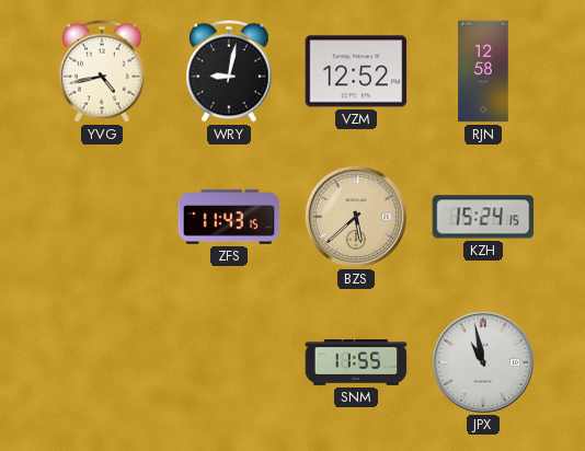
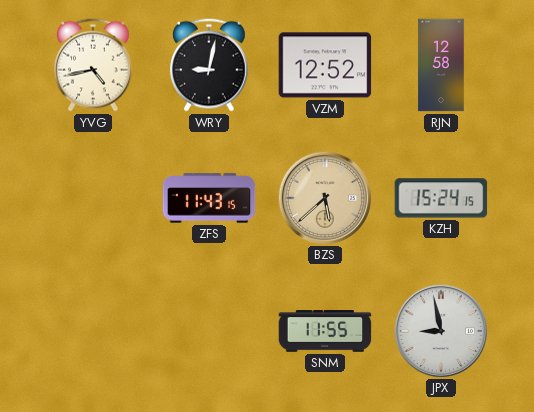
JPX: 10:58 -> 8:58 (440, 330)
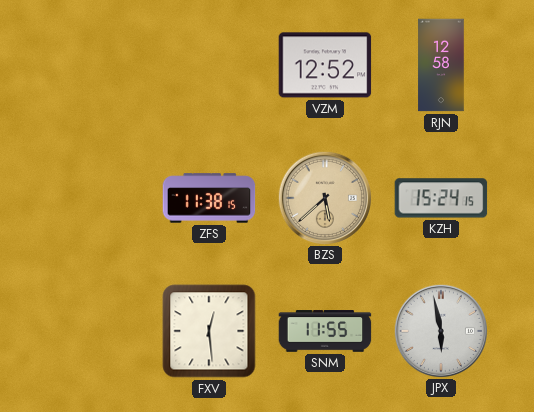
YVG: 4:43 -> none (94, 65)
WRY: 9:02 -> none (210, 65)
ZFS: 11:43 -> 11:38 (209, 198)
FXV: none -> 12:29 (209, 331)
JPX: 8:58 -> 5:58 (440, 330)
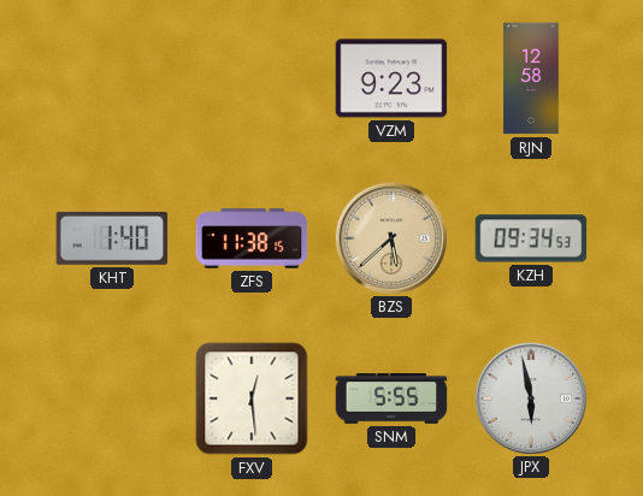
VZM: 12:52 -> 9:23 (391, 78)
KHT: none -> 1:40 (112, 238)
KZH: 15:24 -> 09:34 (531, 238)
SNM: 11:55 -> 5:55 (391, 398)
